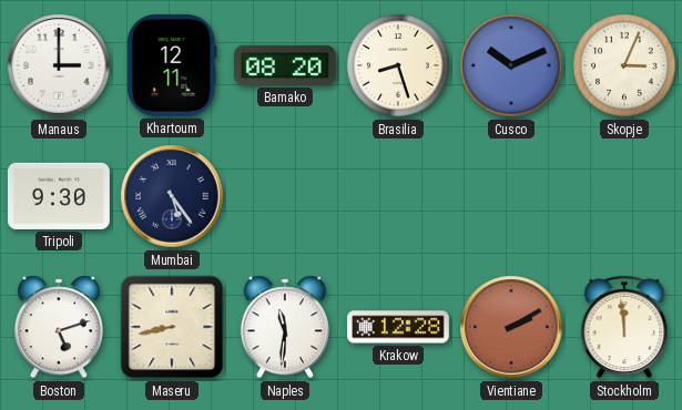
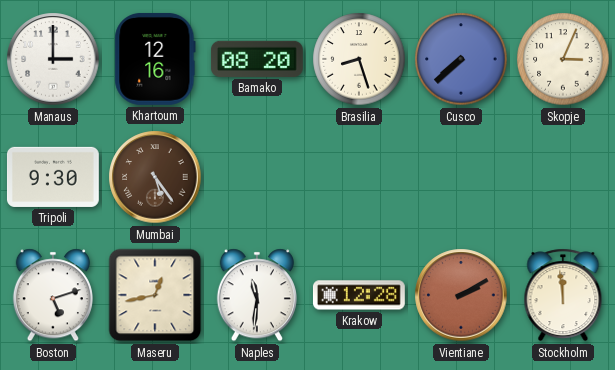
Khartoum: 12:11 -> 12:16 (155, 59)
Cusco: 10:11 -> 7:38 (461, 59)
Mumbai dial: navy -> brown (155, 177)
Maseru: 8:43 -> 12:43 (155, 295)
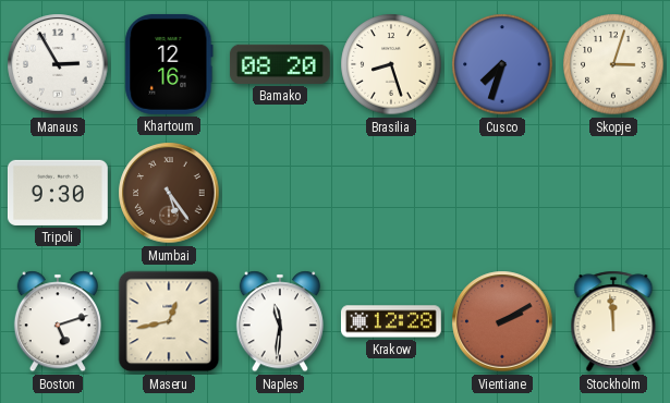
Manaus: 3:00 -> 2:55 (58, 64)
Cusco: 7:38 -> 7:33 (502, 64)
Skopje: 3:04 -> 3:03 (613, 64)
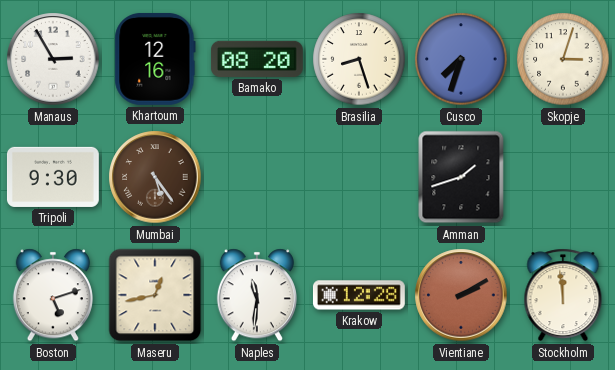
Amman: none -> 1:42 (461, 177)
